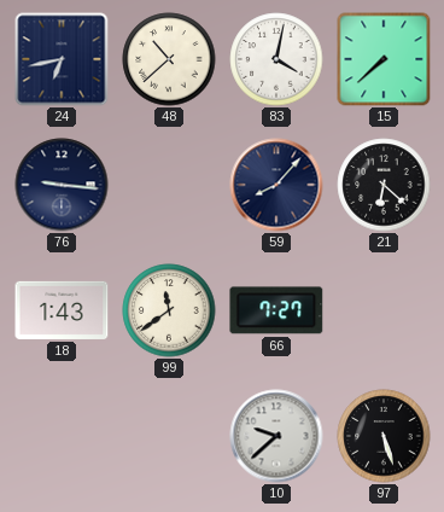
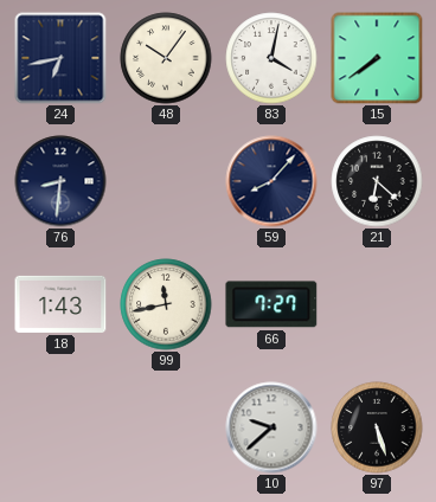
48: 10:38 -> 10:06 (166, 58)
15: 7:38 -> 7:39 (377, 58)
76: 9:16 -> 8:31 (60, 181)
99: 11:39 -> 11:43 (166, 304)
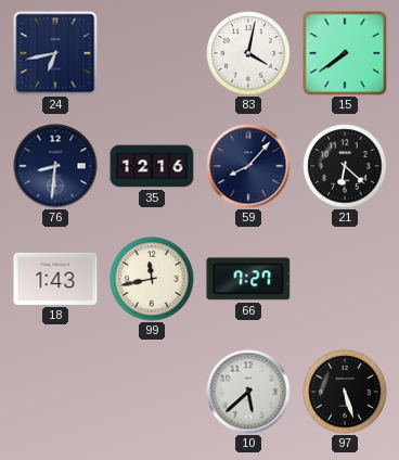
48: 10:06 -> none (166, 58)
35: none -> 12:16 (152, 166)
10: 9:38 -> 5:38 (248, 392)
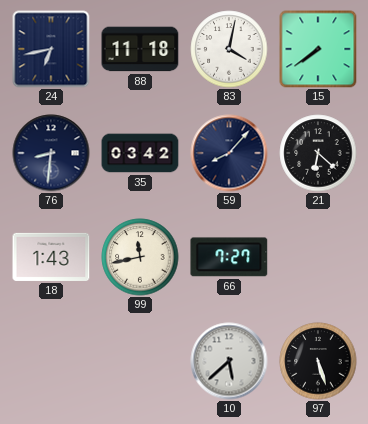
88: none -> 11:18 (140, 49)
35: 12:16 -> 03:42 (140, 153)
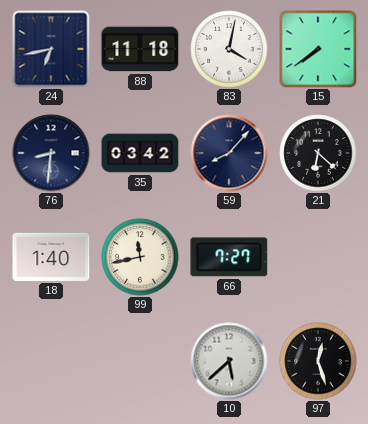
18: 1:43 -> 1:40 (51, 257)
97: 5:27 -> 12:27 (318, 361)
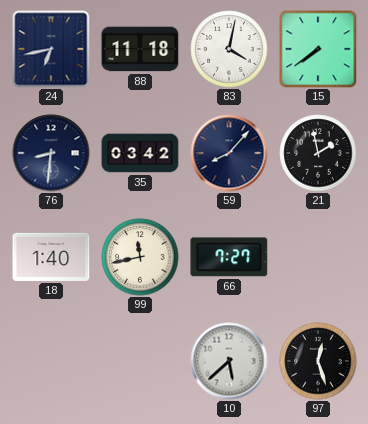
21: 6:22 -> 1:58 (318, 153)
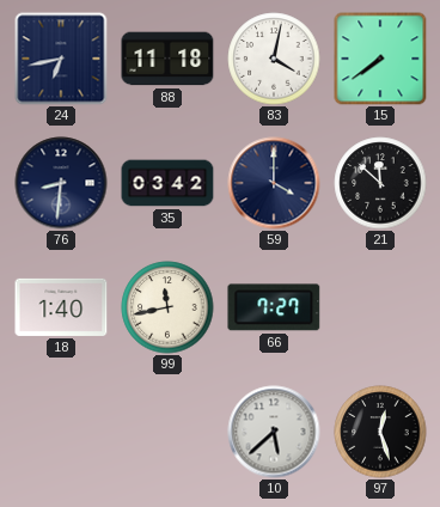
59: 8:07 -> 4:00 (274, 183)
21: 1:58 -> 11:52 (380, 183)
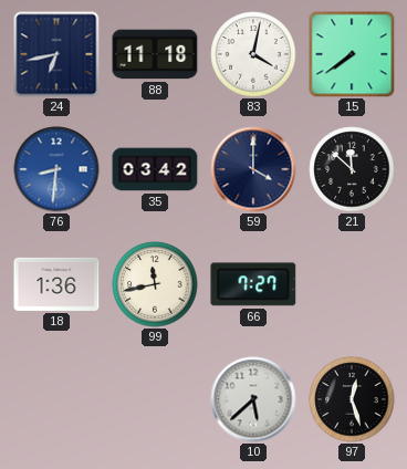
76 dial: navy -> blue (56, 169)
18: 1:40 -> 1:36 (56, 284)
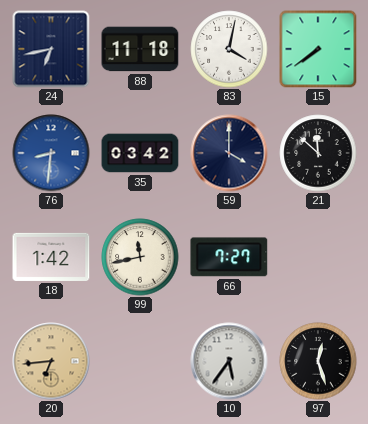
18: 1:36 -> 1:42 (51, 257)
20: none -> 6:44 (51, 361)
10: 5:38 -> 5:36 (229, 361)
